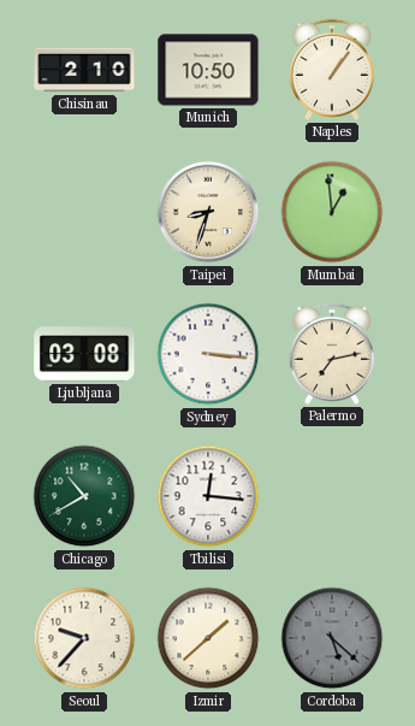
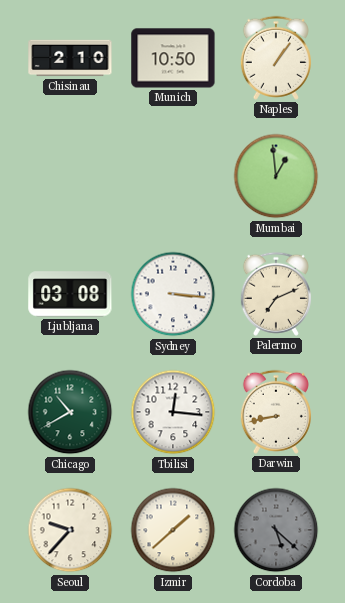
Taipei: 8:33 -> none (208, 212)
Palermo: 7:13 -> 7:11 (276, 294)
Darwin: none -> 8:43 (276, 412)
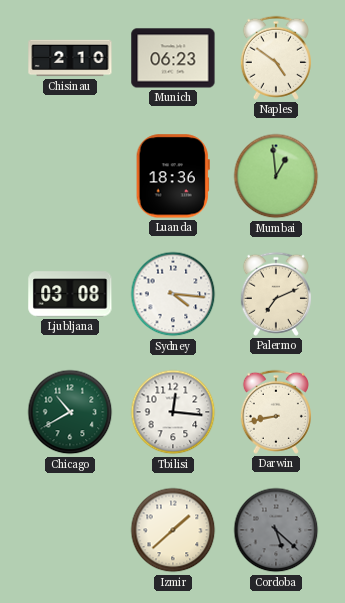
Munich: 10:50 -> 06:23 (173, 58)
Naples: 1:06 -> 4:51 (276, 58)
Luanda: none -> 18:36 (173, 176)
Sydney: 3:16 -> 4:16 (173, 294)
Seoul: 9:37 -> none (70, 530)
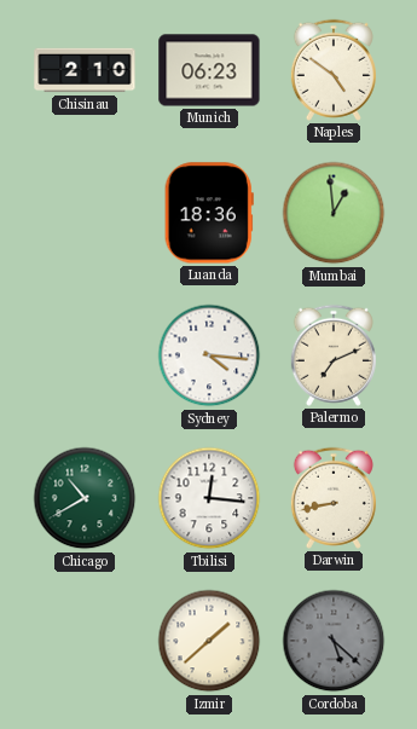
Ljubljana: 03:08 -> none (70, 294)
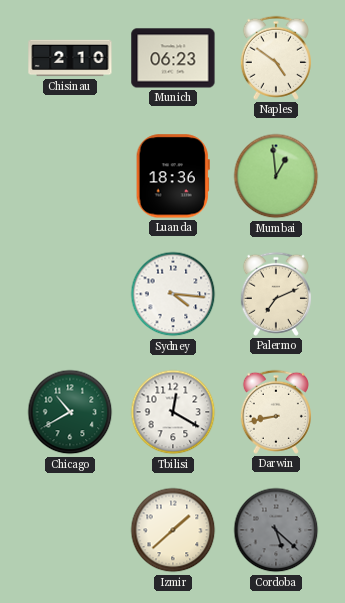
Tbilisi: 12:16 -> 12:20 (173, 412)
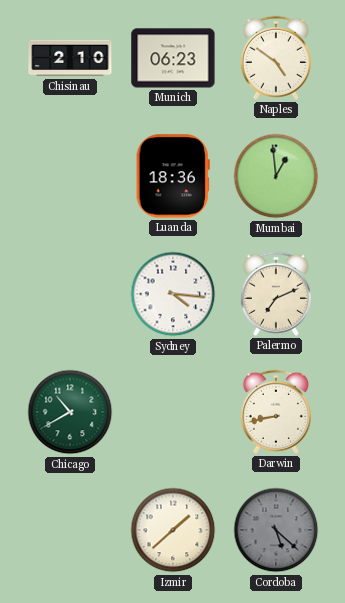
Tbilisi: 12:20 -> none (173, 412)
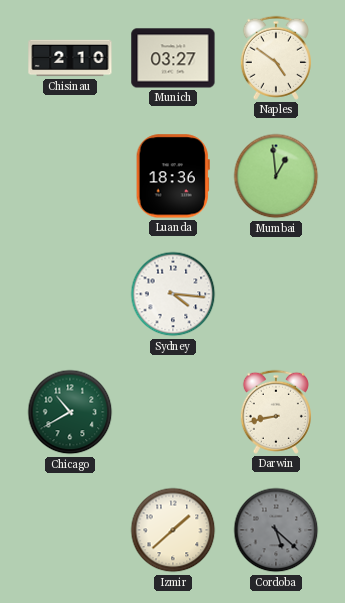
Munich: 06:23 -> 03:27 (173, 58)
Palermo: 7:11 -> none (276, 294)
